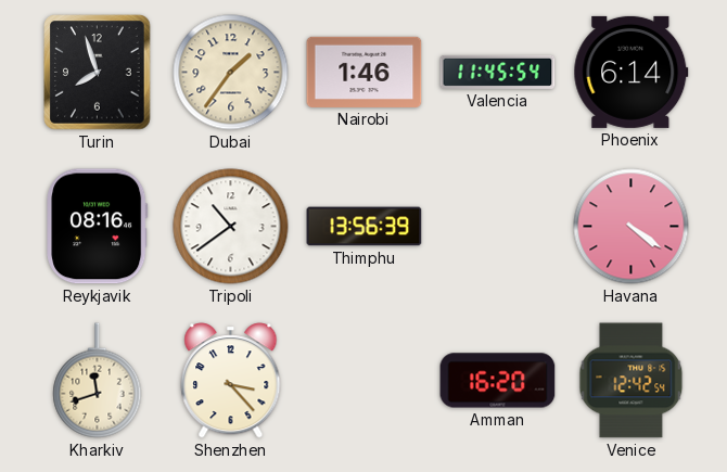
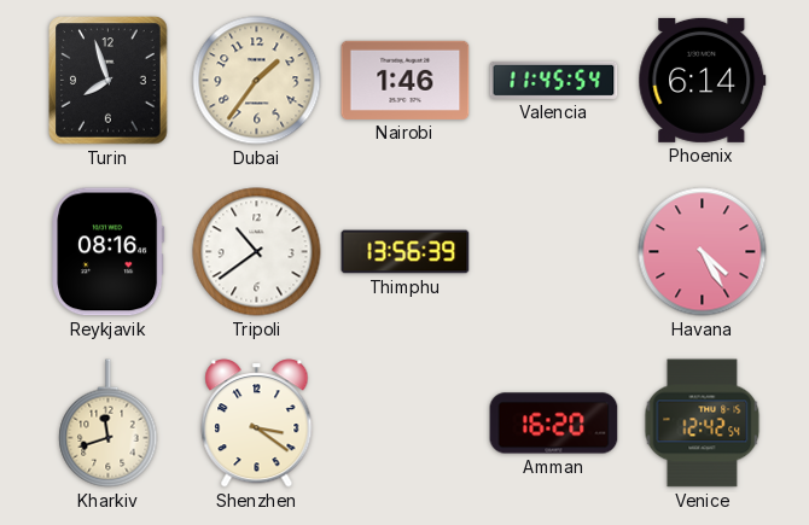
Havana: 4:21 -> 4:25 (703, 252)
Shenzhen: 3:23 -> 3:21 (257, 424)
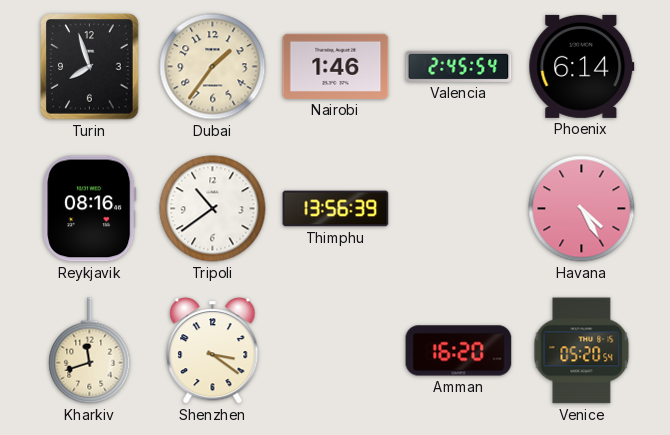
Valencia: 11:45 -> 2:45 (459, 66)
Venice: 12:42 -> 05:20 (582, 351)
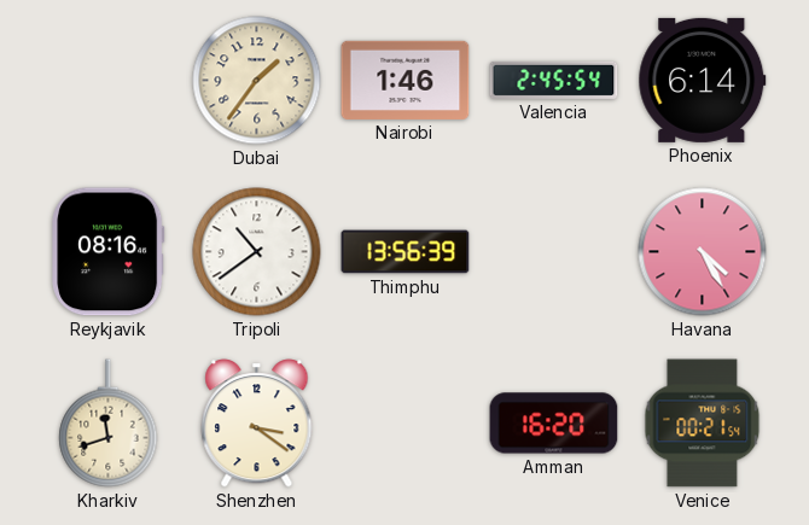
Turin: 7:57 -> none (90, 67)
Venice: 05:20 -> 00:21 (703, 424)
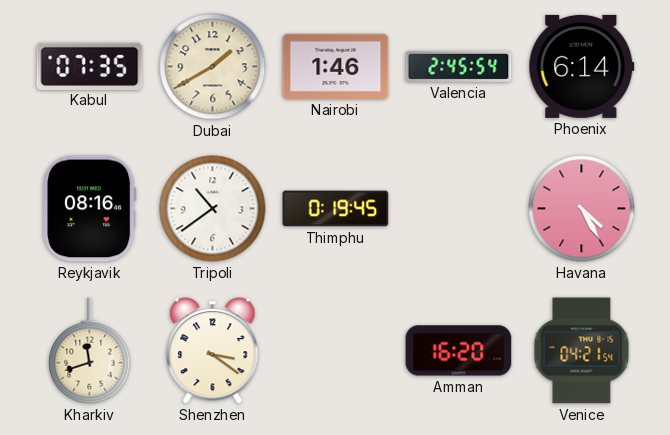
Kabul: none -> 07:35 (90, 66)
Dubai: 1:36 -> 1:40 (213, 67)
Thimphu: 13:56 -> 0:19 (336, 209)
Venice: 00:21 -> 04:21 (582, 351)
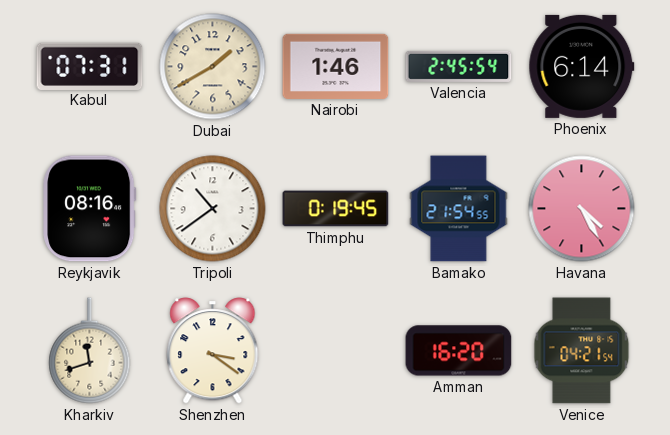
Kabul: 07:35 -> 07:31 (90, 66)
Bamako: none -> 21:54 (459, 209)
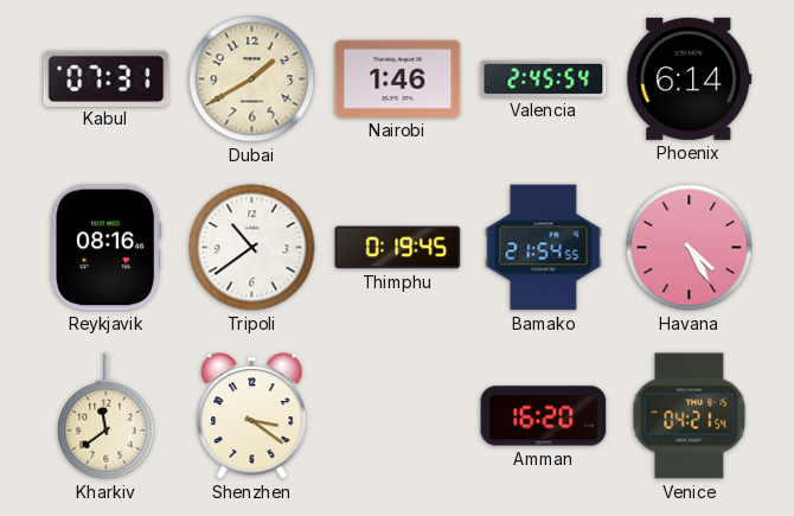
Kharkiv: 11:42 -> 11:39 (107, 416)
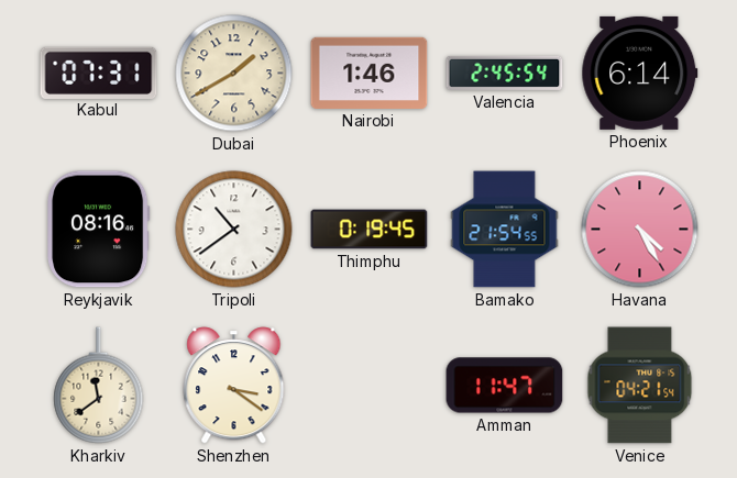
Amman: 16:20 -> 11:47 (505, 386)
